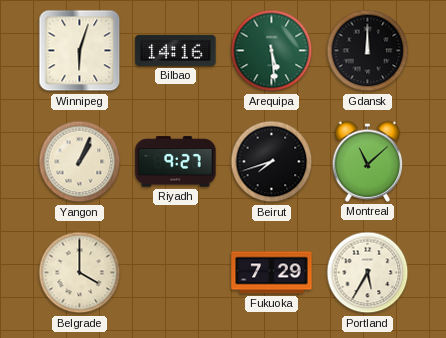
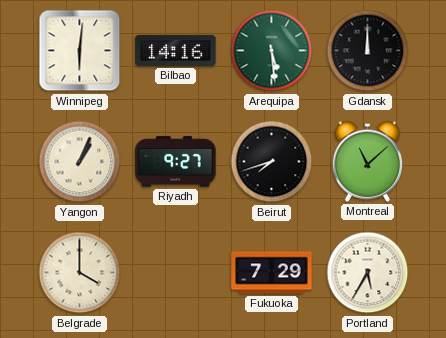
Winnipeg: 6:03 -> 6:01 (80, 51)
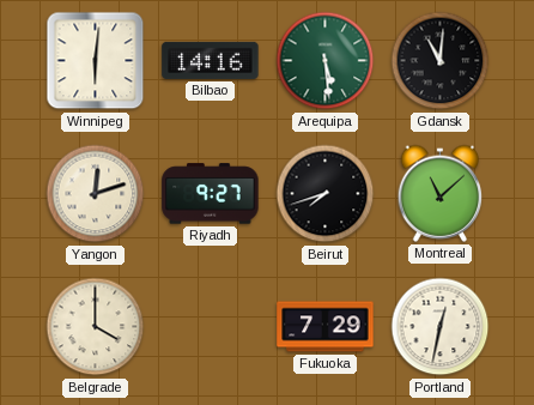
Gdansk: 12:00 -> 11:01 (441, 61)
Yangon: 1:04 -> 12:12 (96, 194)
Portland: 5:35 -> 12:32 (441, 327)
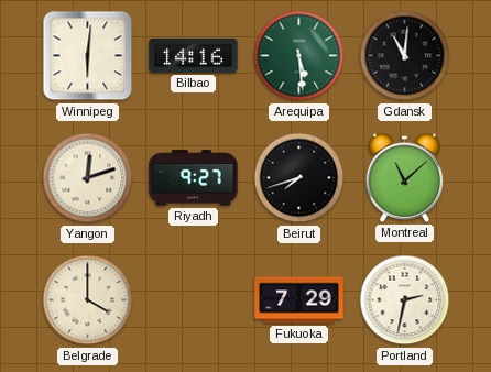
Portland: 12:32 -> 2:32 (405, 300)
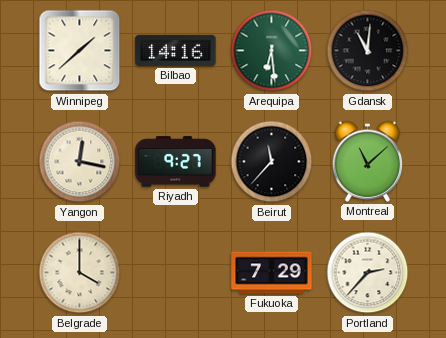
Winnipeg: 6:01 -> 1:38 (80, 51)
Arequipa: 5:29 -> 6:29 (272, 51)
Yangon: 12:12 -> 12:17 (80, 162)
Beirut: 7:42 -> 11:37 (272, 162)
Portland: 2:32 -> 2:37 (368, 273)
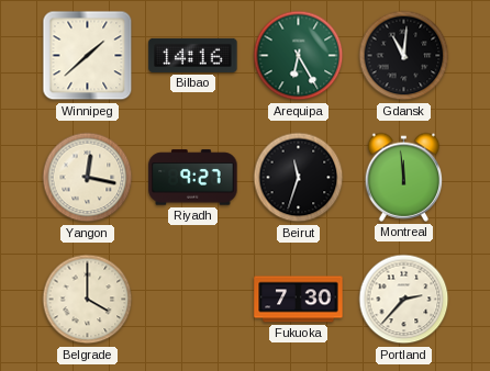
Arequipa: 6:29 -> 6:25 (299, 56)
Beirut: 11:37 -> 11:33 (299, 178)
Montreal: 11:08 -> 11:59 (404, 177)
Fukuoka: 7:29 -> 7:30 (299, 300)
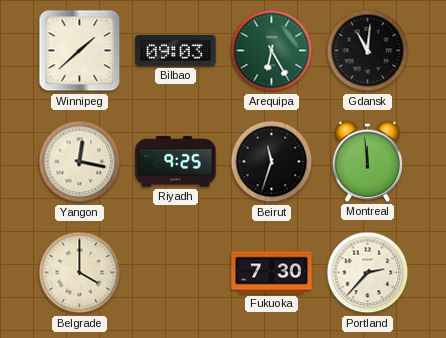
Bilbao: 14:16 -> 09:03 (176, 50)
Riyadh: 9:27 -> 9:25 (176, 162)
